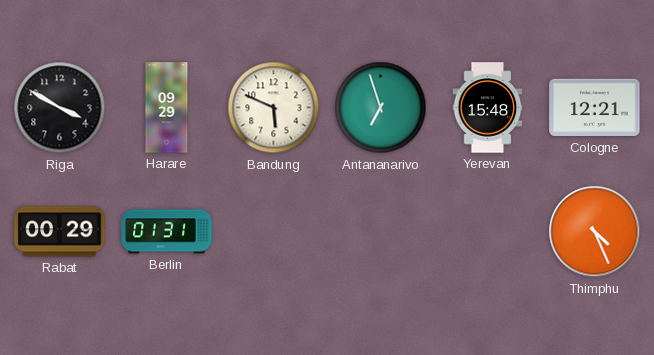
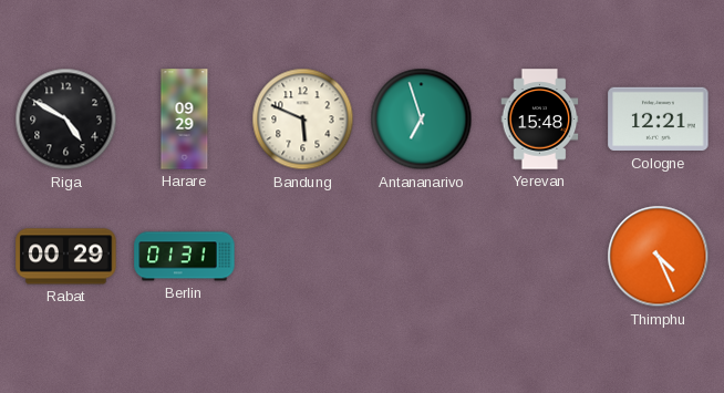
Riga: 3:50 -> 4:50 (66, 120)
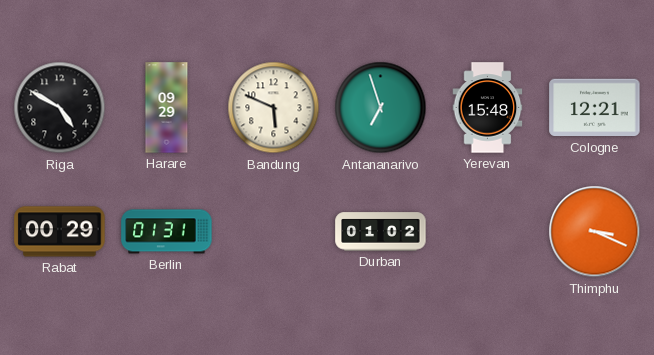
Durban: none -> 01:02 (381, 232)
Thimphu: 4:26 -> 3:19 (595, 232)
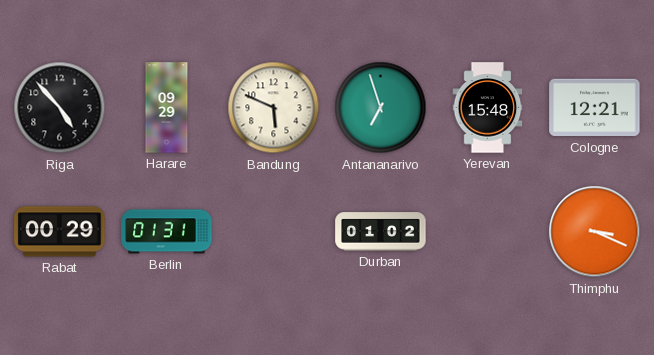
Riga: 4:50 -> 4:53 (60, 108)
